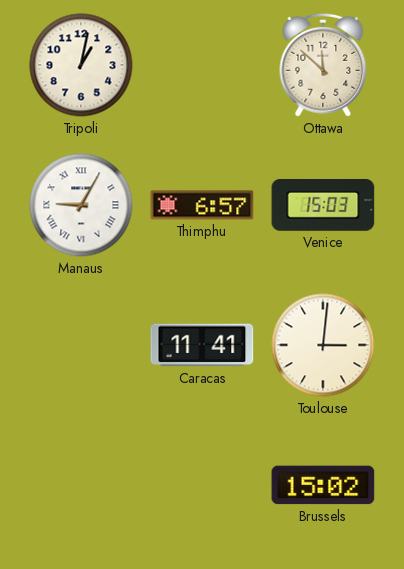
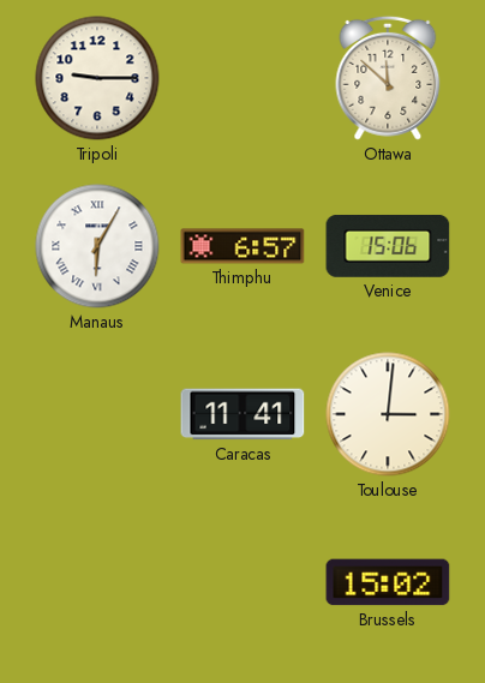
Tripoli: 1:02 -> 9:15 (97, 78)
Manaus: 9:05 -> 6:05 (97, 246)
Venice: 15:03 -> 15:06 (388, 246)
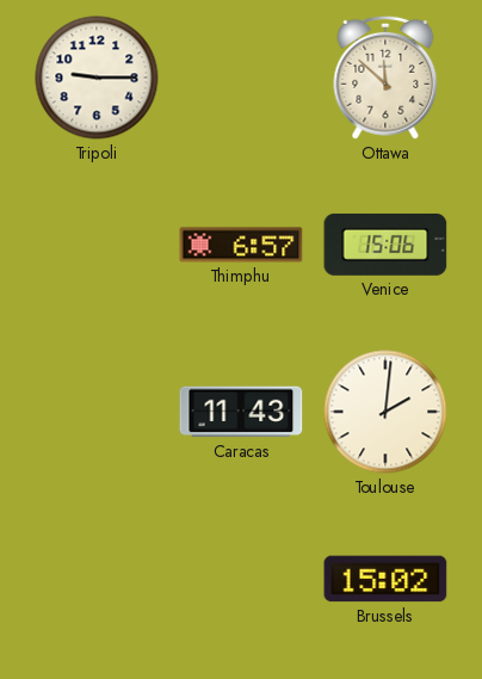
Manaus: 6:05 -> none (97, 246)
Caracas: 11:41 -> 11:43 (241, 412)
Toulouse: 3:01 -> 2:01 (385, 412)
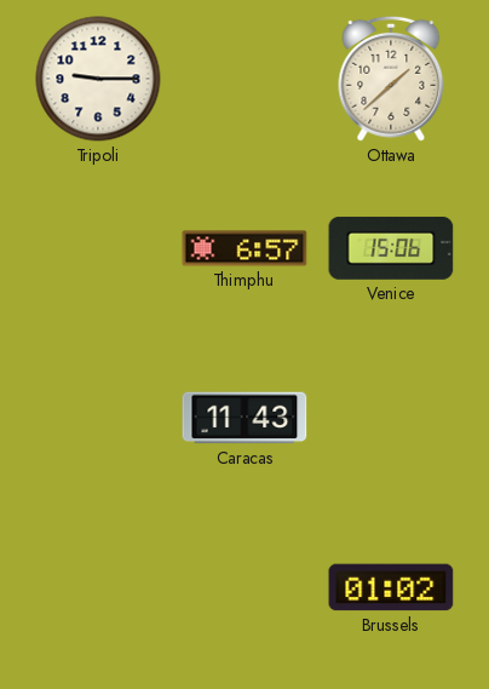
Ottawa: 11:52 -> 1:38 (391, 79)
Toulouse: 2:01 -> none (385, 412)
Brussels: 15:02 -> 01:02 (391, 587)
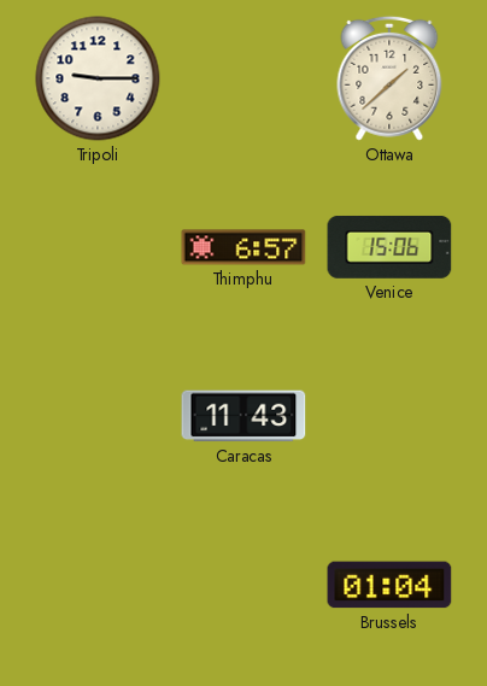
Brussels: 01:02 -> 01:04 (389, 585)
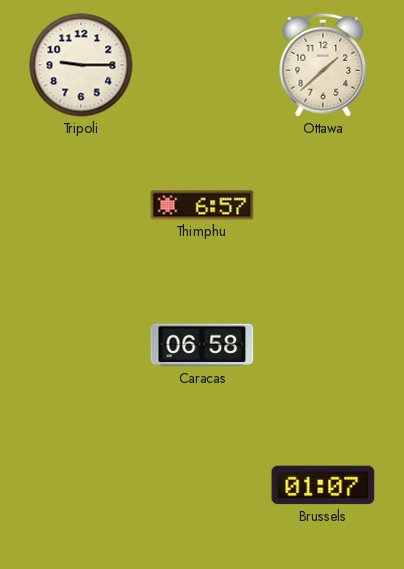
Venice: 15:06 -> none (389, 247)
Caracas: 11:43 -> 06:58 (202, 345)
Brussels: 01:04 -> 01:07 (323, 485)
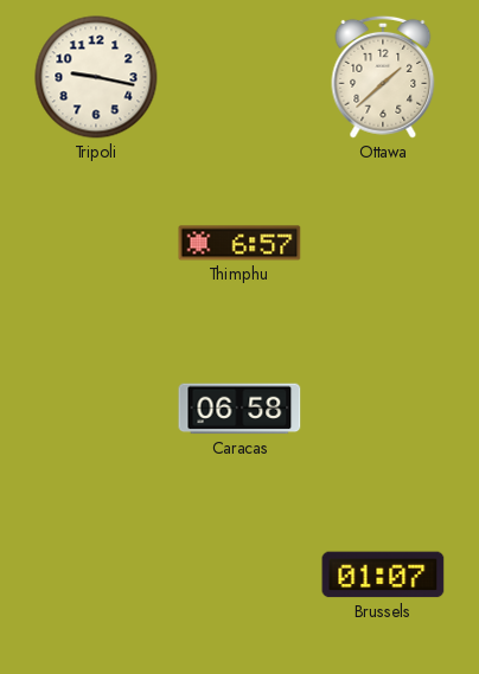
Tripoli: 9:15 -> 9:17 (96, 77)
